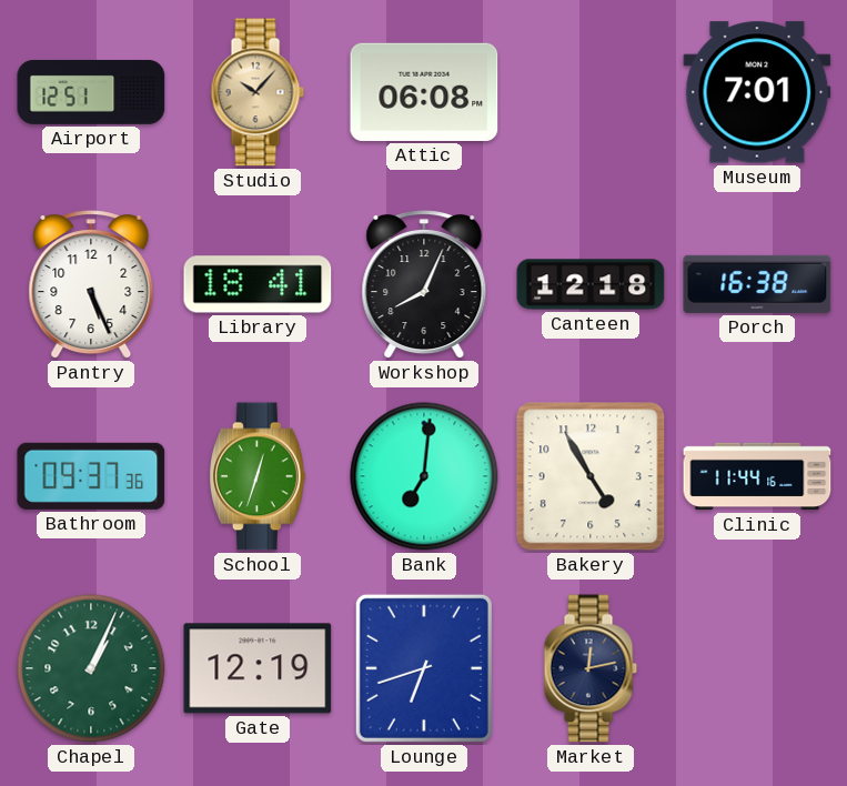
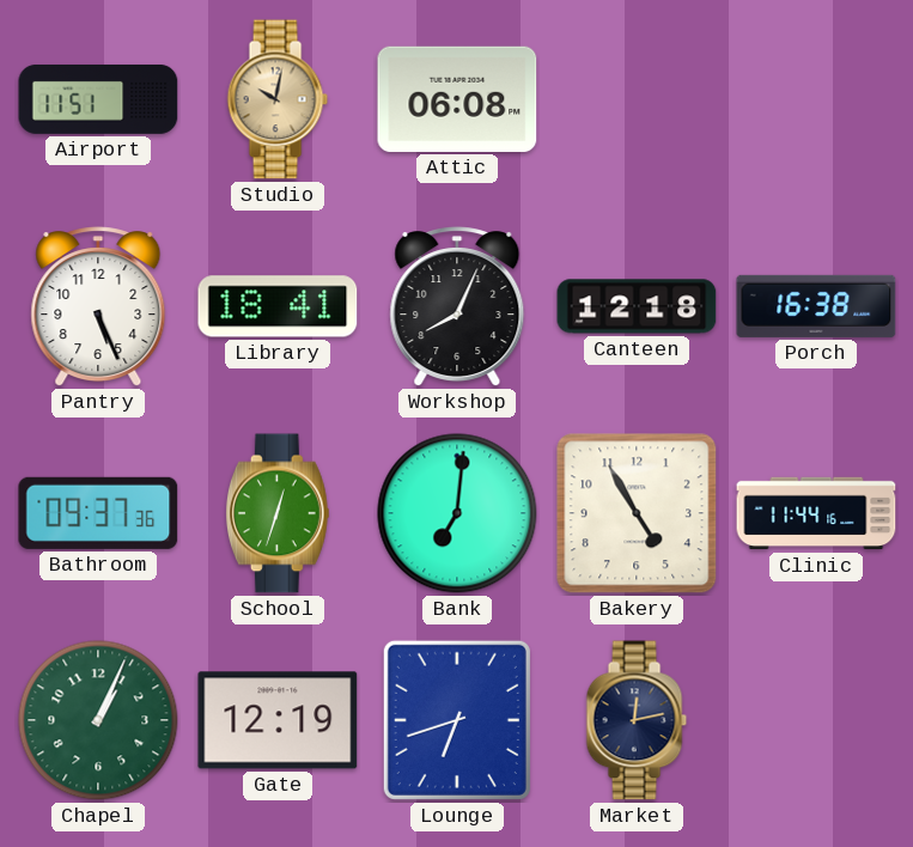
Airport: 12:51 -> 11:51 (98, 99)
Studio: 10:07 -> 10:02 (278, 99)
Museum: 7:01 -> none (757, 92)
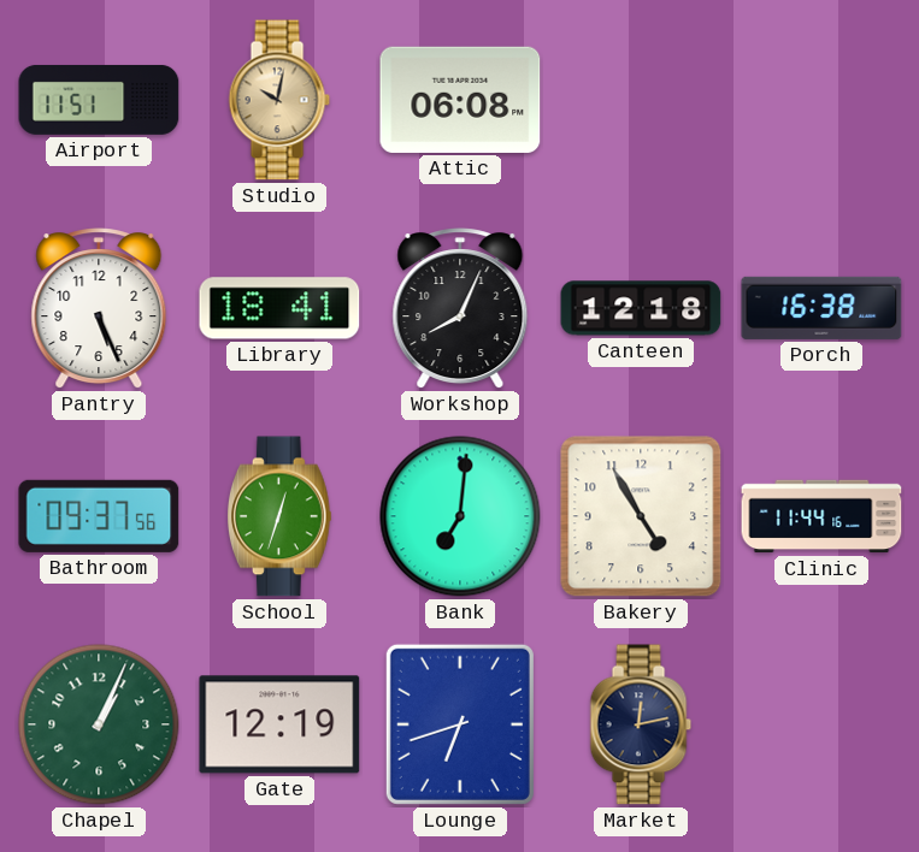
Bathroom: 09:37:36 -> 09:37:56 (99, 516)
